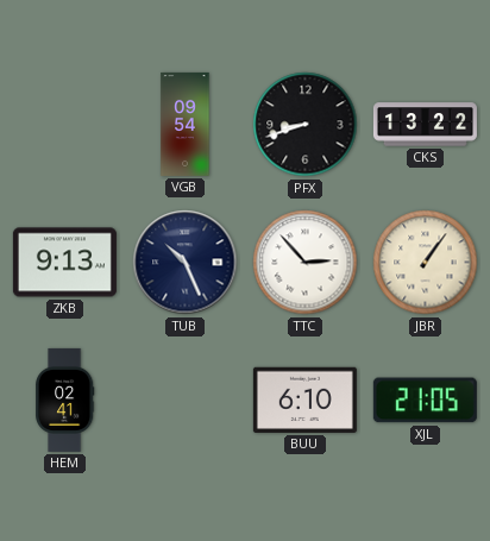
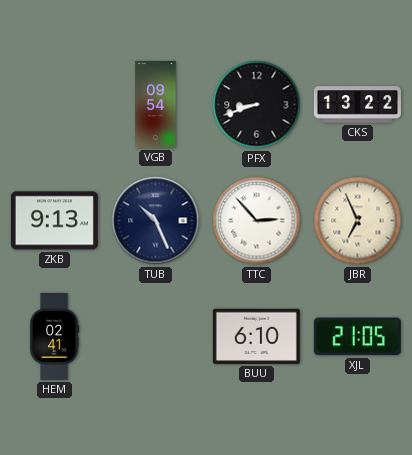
JBR: 1:06 -> 6:56 (358, 221)
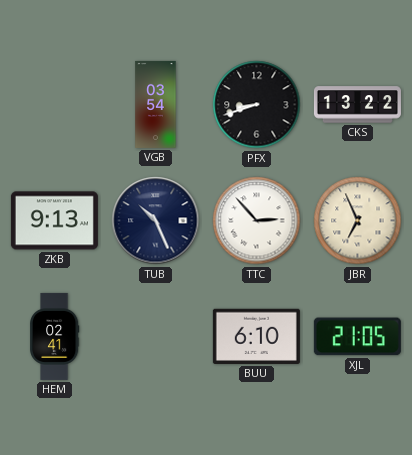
VGB: 09:54 -> 03:54 (156, 104)
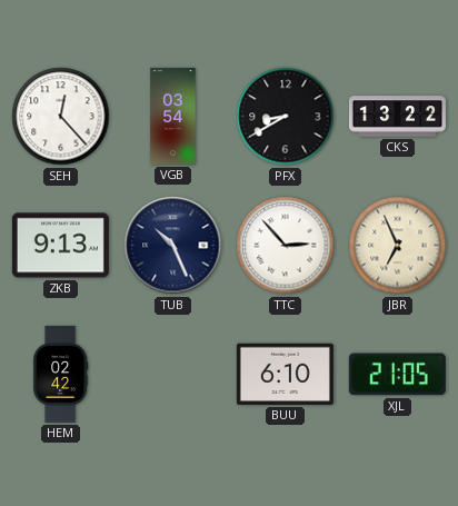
SEH: none -> 12:23 (61, 117)
PFX: 8:42 -> 8:40 (286, 117)
HEM: 02:41 -> 02:42 (60, 374)
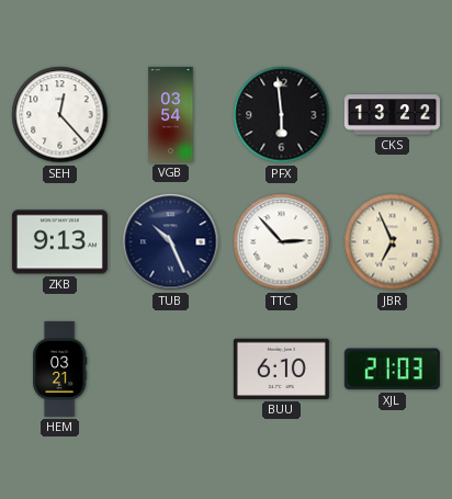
PFX: 8:40 -> 5:59 (282, 115)
HEM: 02:42 -> 03:21 (59, 368)
XJL: 21:05 -> 21:03 (392, 370)
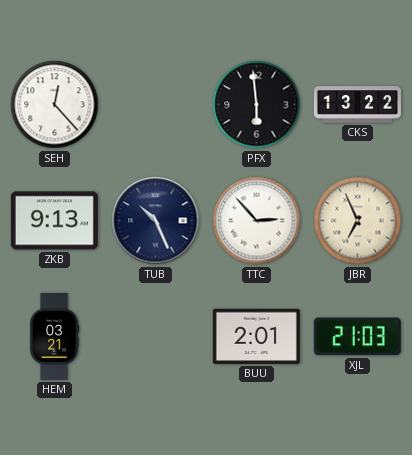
VGB: 03:54 -> none (171, 114)
BUU: 6:10 -> 2:01 (256, 336)
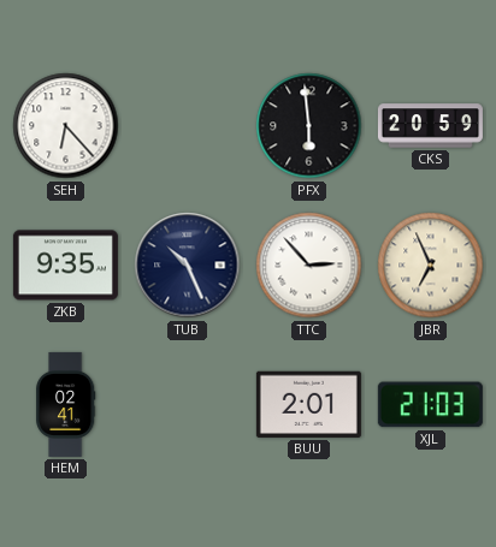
SEH: 12:23 -> 6:23 (66, 126)
CKS: 13:22 -> 20:59 (430, 126)
ZKB: 9:13 -> 9:35 (65, 266)
HEM: 03:21 -> 02:41 (65, 404)
